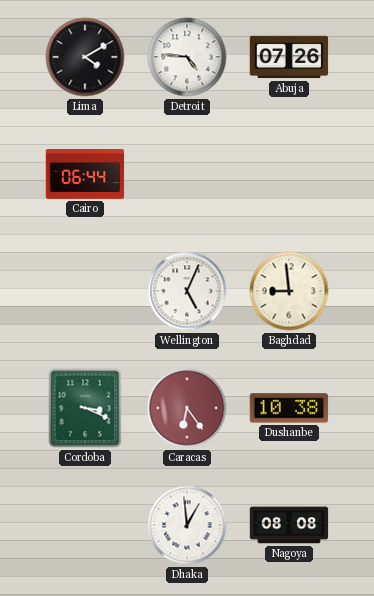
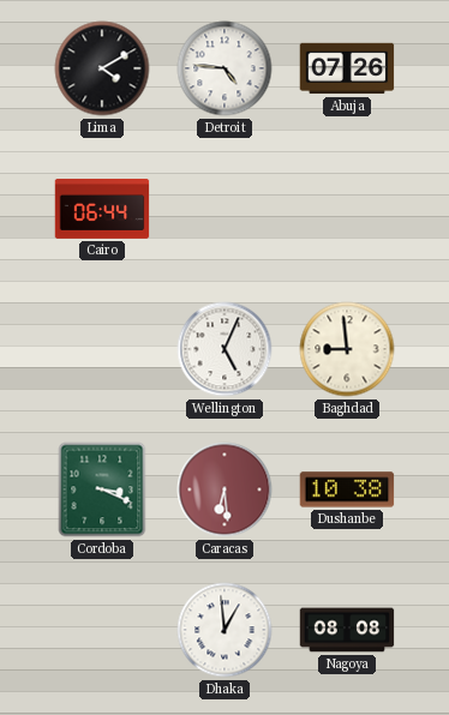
Caracas: 6:24 -> 6:29 (224, 489)
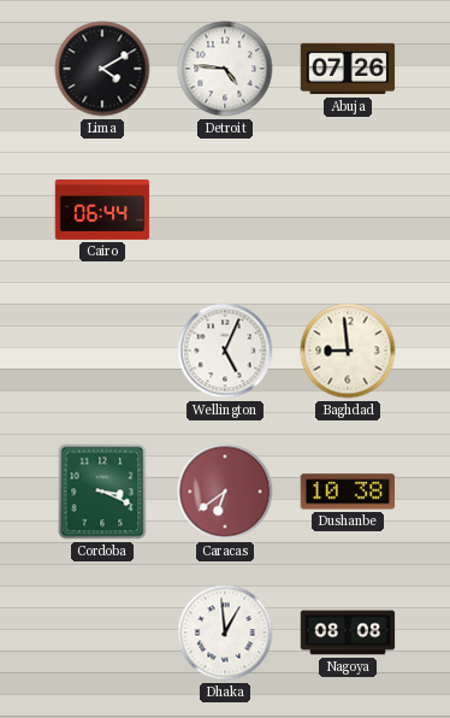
Caracas: 6:29 -> 6:39 (225, 492)
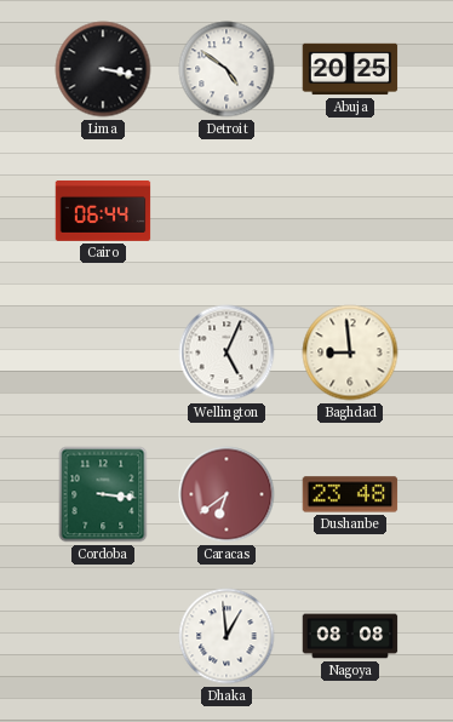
Lima: 4:10 -> 3:17 (103, 69)
Detroit: 4:46 -> 4:51 (226, 69)
Abuja: 07:26 -> 20:25 (350, 69)
Cordoba: 3:19 -> 3:16 (103, 494)
Dushanbe: 10:38 -> 23:48 (350, 494)
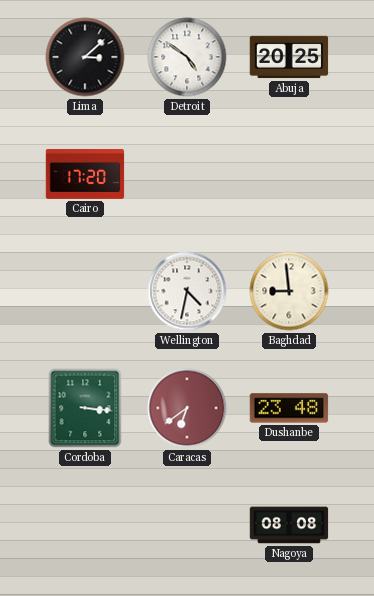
Lima: 3:17 -> 3:08 (85, 57)
Cairo: 06:44 -> 17:20 (85, 175)
Wellington: 5:04 -> 4:32 (187, 291)
Dhaka: 12:59 -> none (226, 636)
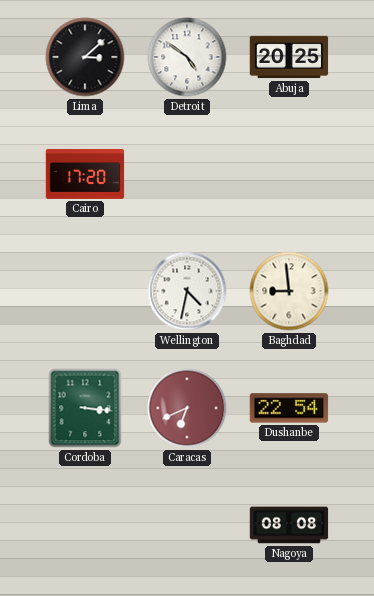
Caracas: 6:39 -> 6:41 (187, 408)
Dushanbe: 23:48 -> 22:54 (289, 408)
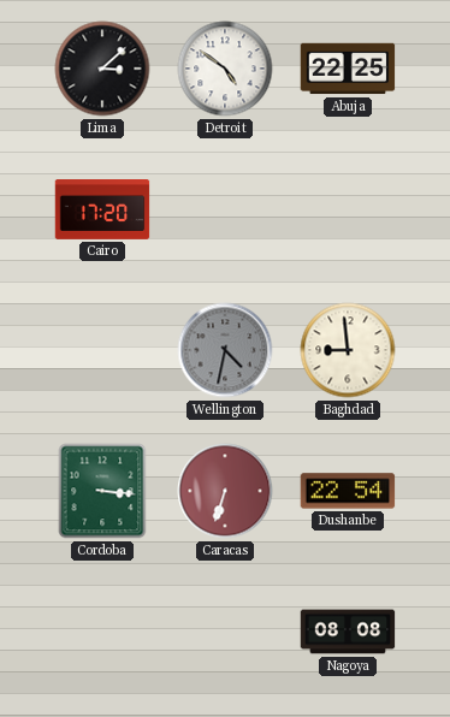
Abuja: 20:25 -> 22:25 (348, 69)
Wellington dial: white -> grey (225, 350)
Caracas: 6:41 -> 6:33 (225, 491)
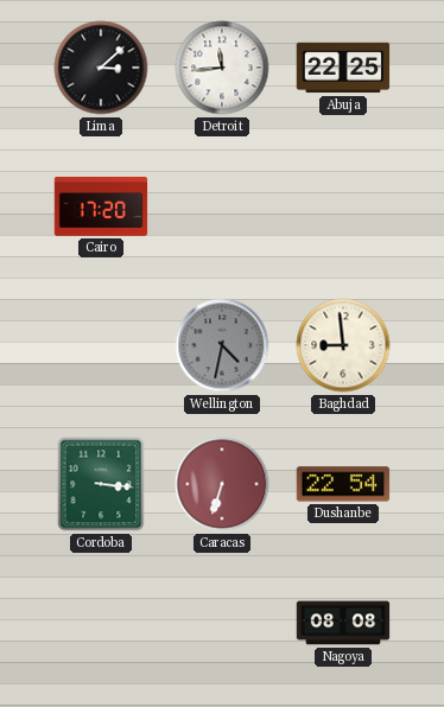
Detroit: 4:51 -> 11:44 (222, 68)
